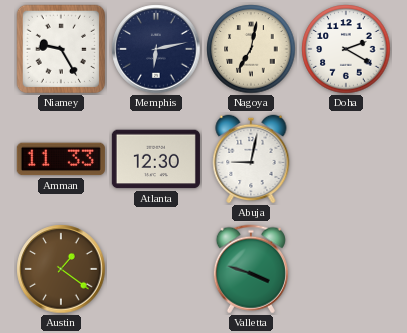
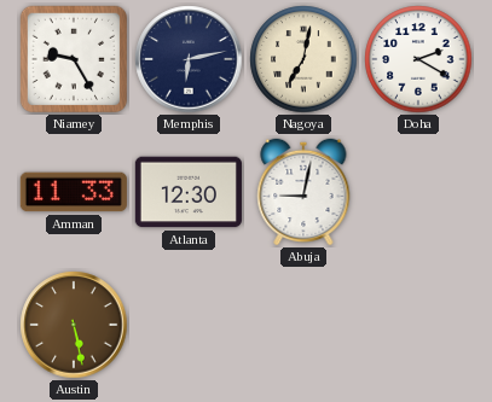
Austin: 1:21 -> 5:28 (74, 325)
Valletta: 3:48 -> none (251, 269)
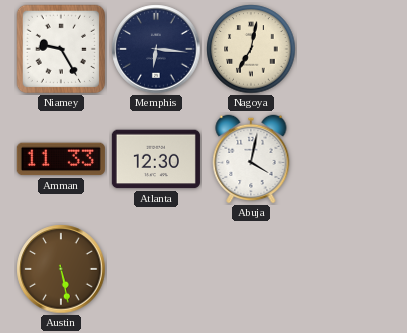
Memphis: 6:13 -> 6:16 (156, 49)
Doha: 2:20 -> none (418, 59)
Abuja: 9:02 -> 4:02 (251, 159)
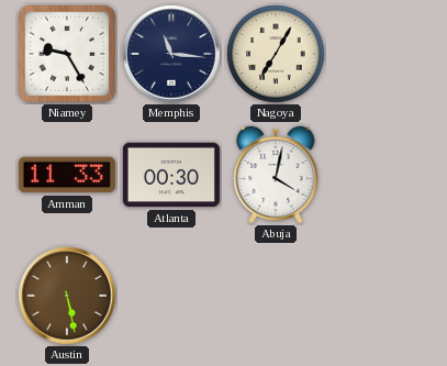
Memphis: 6:16 -> 11:16 (171, 54)
Nagoya: 7:02 -> 7:05 (276, 54)
Atlanta: 12:30 -> 00:30 (171, 175)
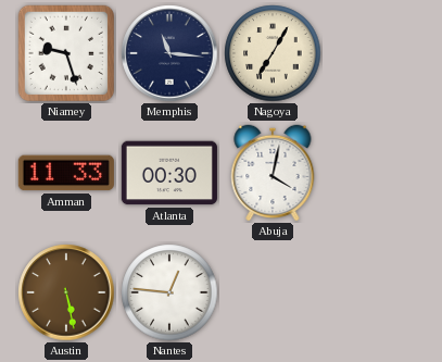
Niamey: 9:25 -> 9:27 (66, 53)
Nantes: none -> 12:46 (169, 292)
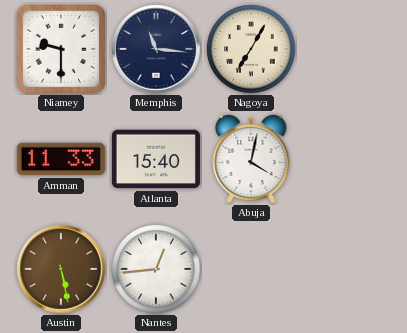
Niamey: 9:27 -> 9:30 (61, 49)
Atlanta: 00:30 -> 15:40 (156, 159)
Nantes: 12:46 -> 12:44 (156, 269)
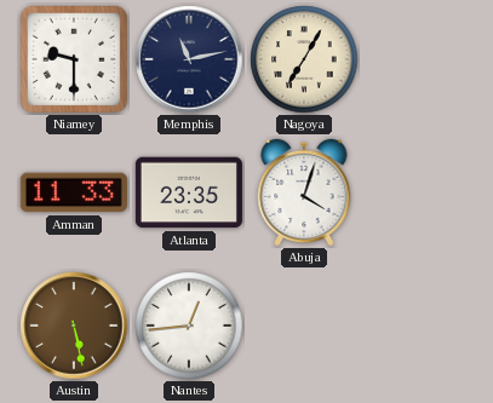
Memphis: 11:16 -> 11:13 (189, 59)
Atlanta: 15:40 -> 23:35 (189, 192)
Abuja: 4:02 -> 4:03 (304, 192)
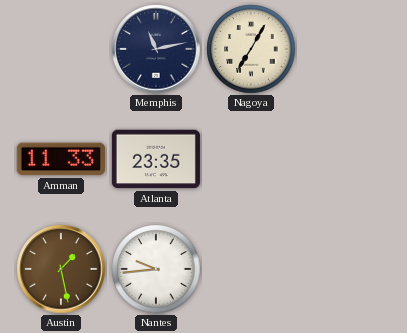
Niamey: 9:30 -> none (74, 59)
Abuja: 4:03 -> none (304, 192)
Austin: 5:28 -> 1:28 (61, 269)
Nantes: 12:44 -> 9:44 (156, 269)
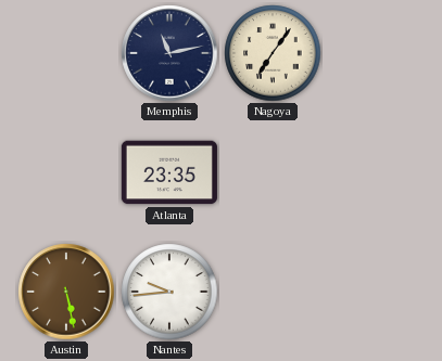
Nagoya: 7:05 -> 7:06 (273, 53)
Amman: 11:33 -> none (61, 159)
Austin: 1:28 -> 5:28 (66, 292)
